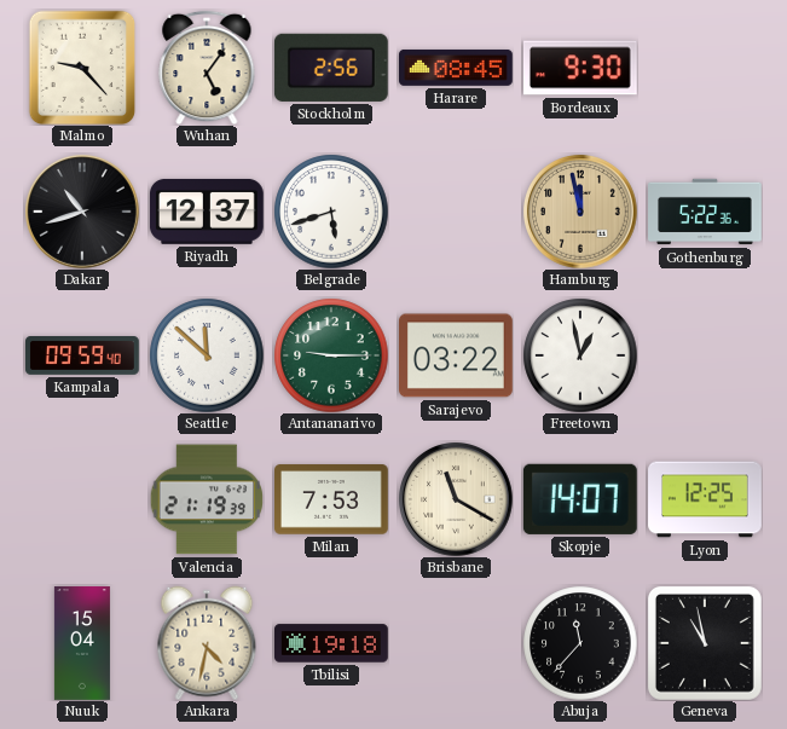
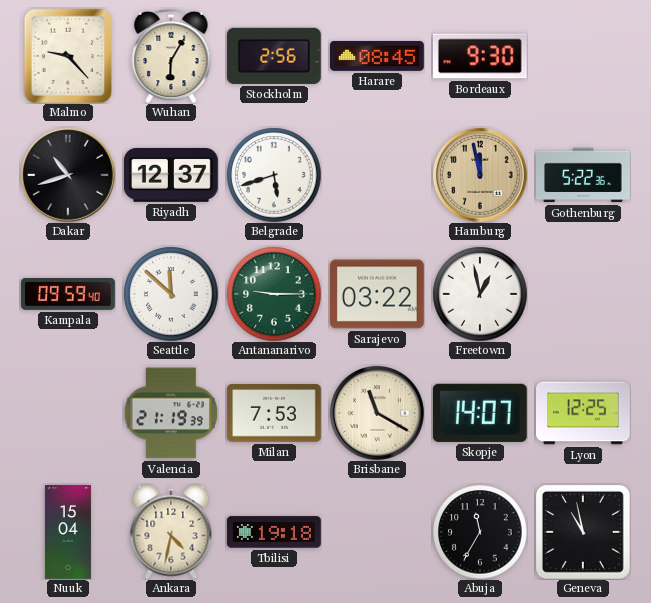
Wuhan: 5:06 -> 6:05 (171, 56)
Abuja: 11:37 -> 11:35 (480, 532)
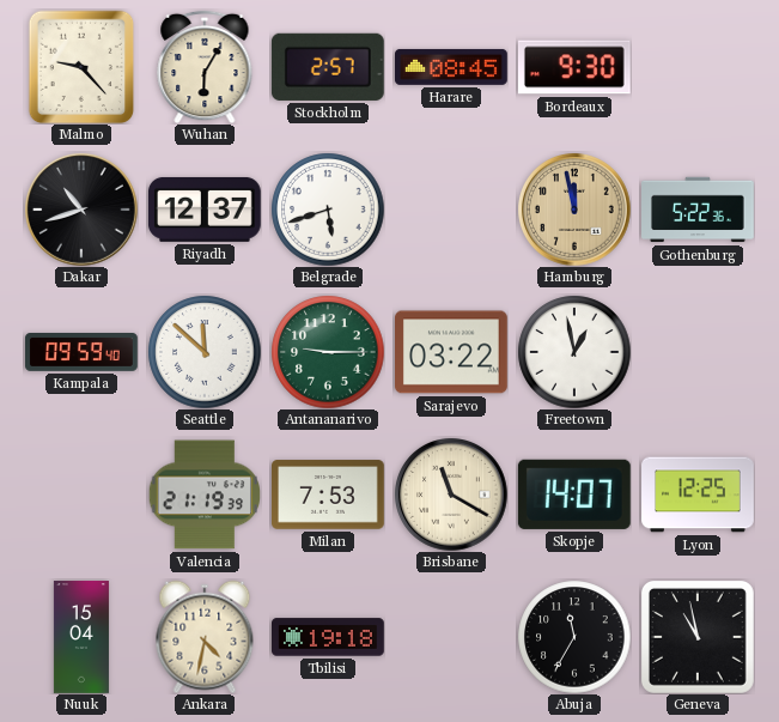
Stockholm: 2:56 -> 2:57 (328, 67)
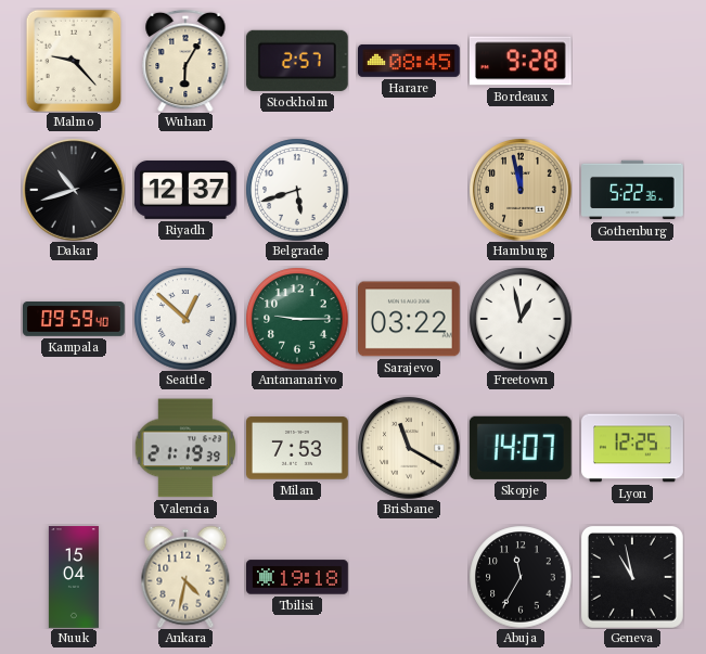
Bordeaux: 9:30 -> 9:28 (521, 61)
Seattle: 11:52 -> 12:52 (185, 319)
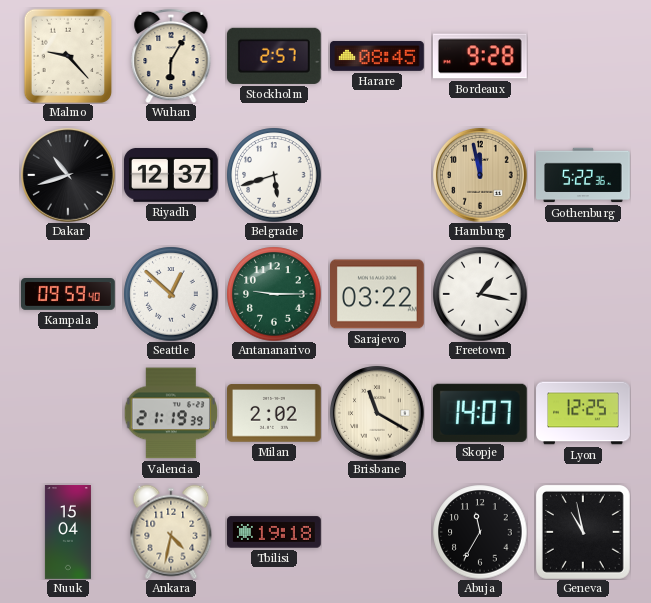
Freetown: 12:58 -> 1:17 (480, 294)
Milan: 7:53 -> 2:02 (275, 413)
